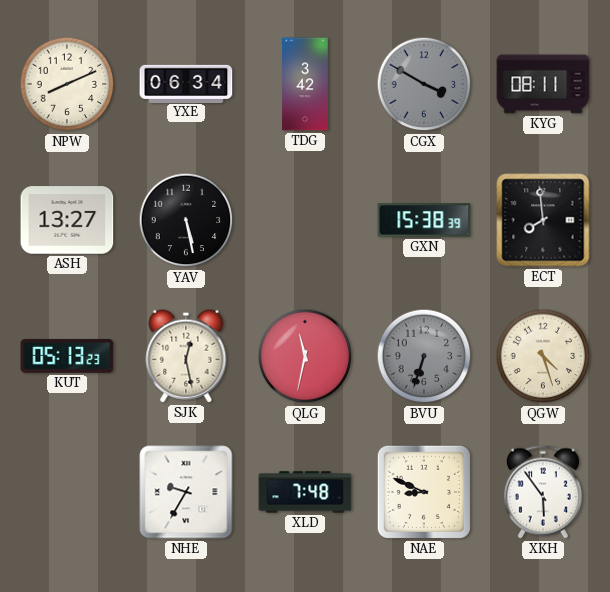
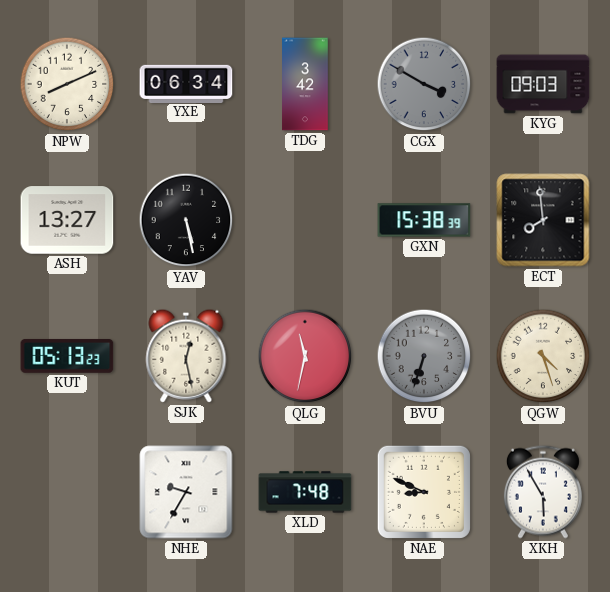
KYG: 08:11 -> 09:03 (543, 84)
XKH: 5:54 -> 5:55 (543, 492)
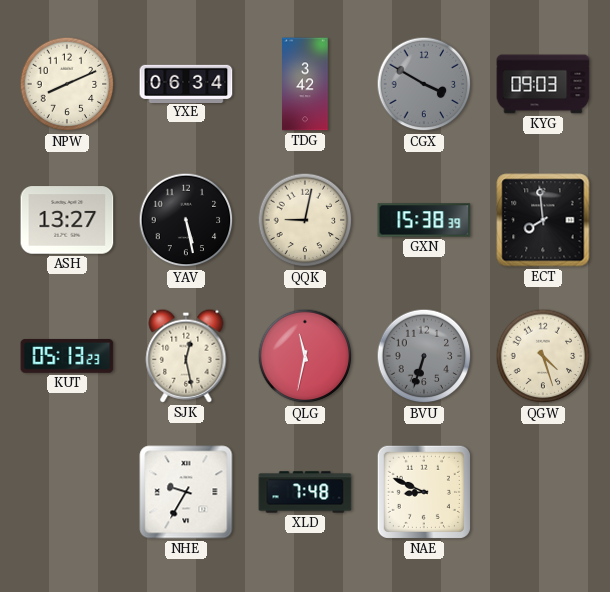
QQK: none -> 9:02 (305, 220)
XKH: 5:55 -> none (543, 492)
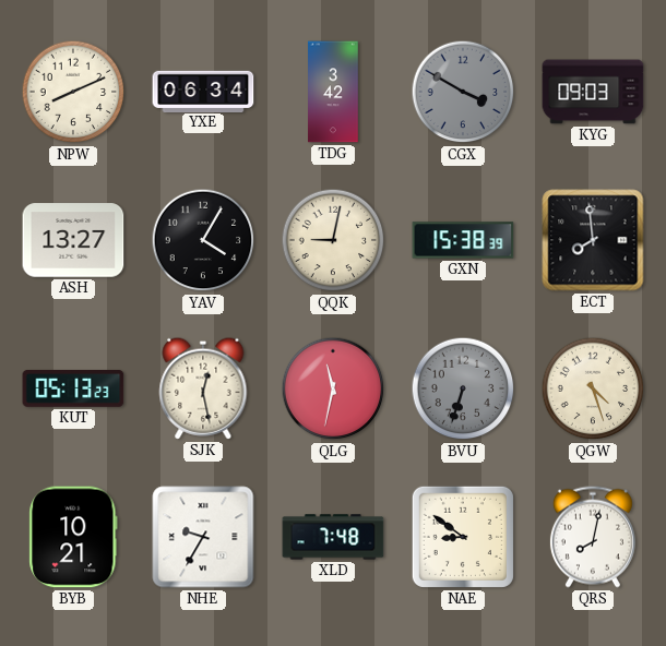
YAV: 5:28 -> 4:05 (203, 240)
BYB: none -> 10:21 (73, 537)
NAE: 8:49 -> 8:51 (463, 537)
QRS: none -> 8:02 (593, 537)
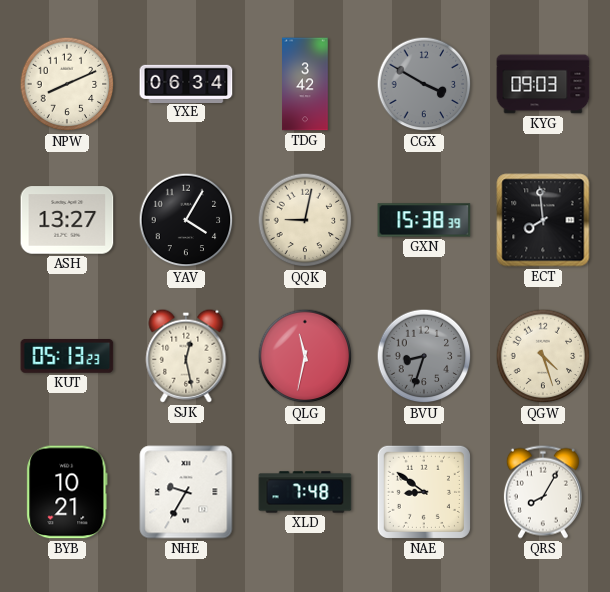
BVU: 6:33 -> 8:33 (424, 356)
QRS: 8:02 -> 8:05 (543, 492)
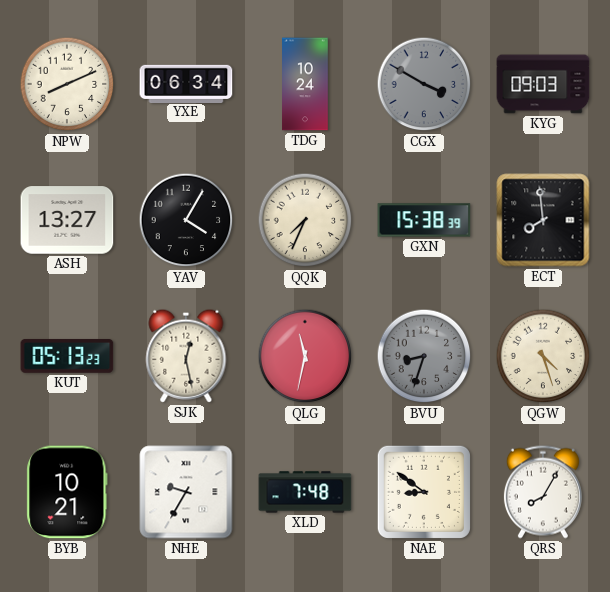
TDG: 3:42 -> 10:24 (305, 84)
QQK: 9:02 -> 7:34 (305, 220)
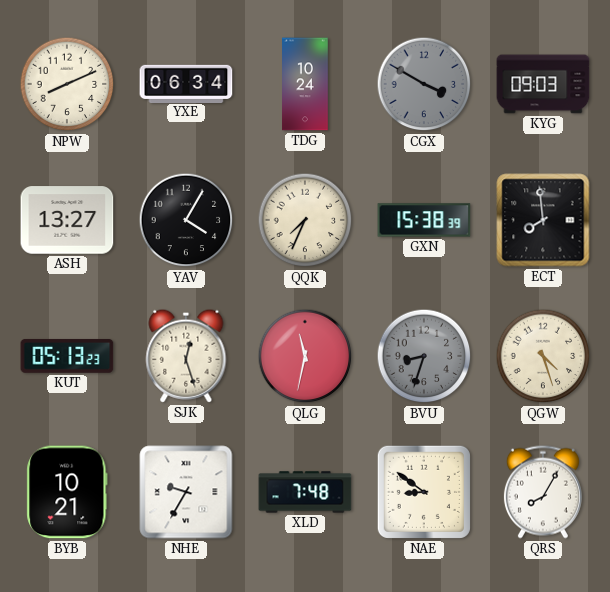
SJK: 12:28 -> 12:27 (186, 356)
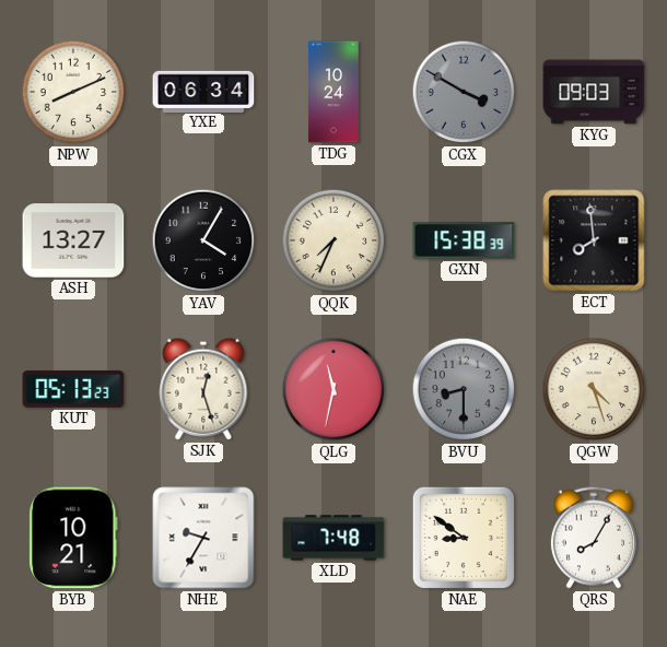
BVU: 8:33 -> 8:30 (464, 389)
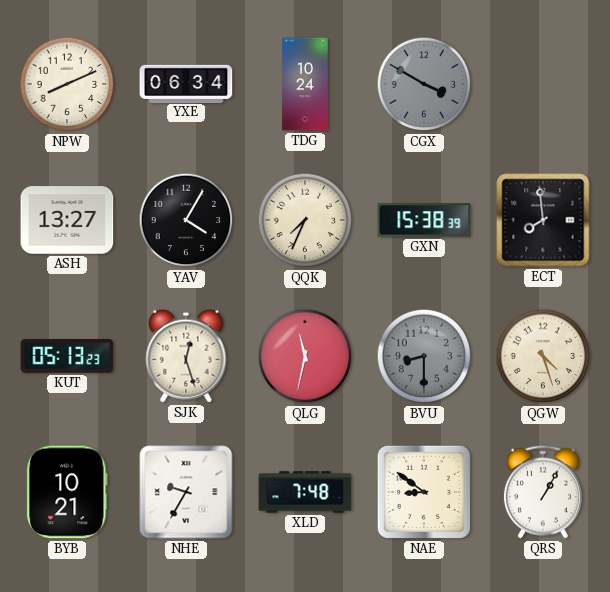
KYG: 09:03 -> none (594, 92)
QRS: 8:05 -> 1:05 (543, 492)
